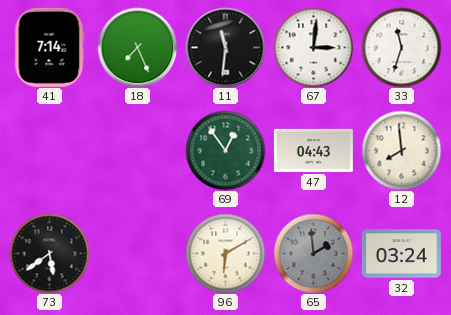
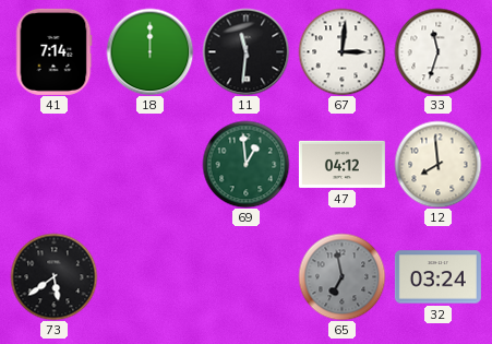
18: 7:26 -> 12:00 (149, 51)
69: 12:54 -> 12:59 (245, 164)
47: 04:43 -> 04:12 (341, 164)
96: 6:10 -> none (225, 253)
65: 1:59 -> 6:58 (341, 276)
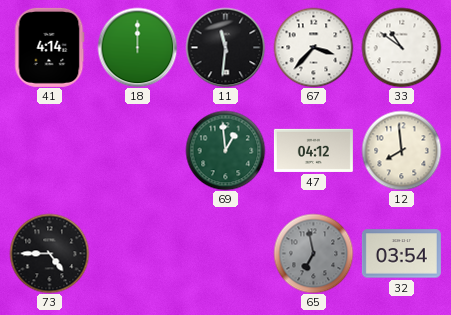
41: 7:14 -> 4:14 (49, 47)
67: 3:01 -> 3:37 (313, 47)
33: 11:33 -> 10:51 (401, 47)
73: 5:39 -> 4:45 (49, 253)
32: 03:24 -> 03:54 (401, 254)
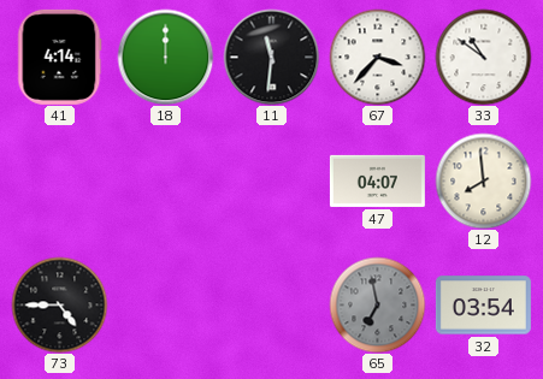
69: 12:59 -> none (225, 150)
47: 04:12 -> 04:07 (377, 180)
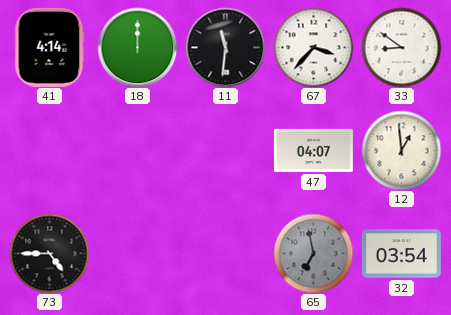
33: 10:51 -> 8:51 (401, 47)
12: 7:59 -> 12:59 (401, 150)
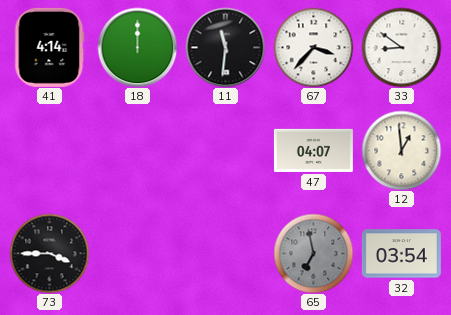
73: 4:45 -> 3:45 (49, 253)
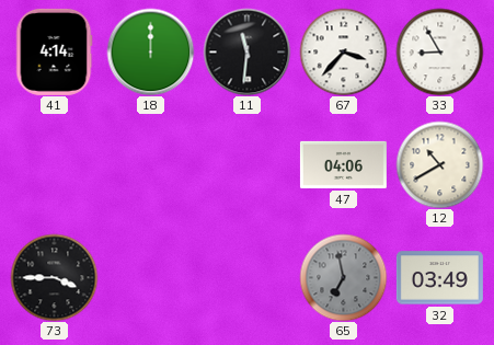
33: 8:51 -> 8:55 (439, 51)
47: 04:07 -> 04:06 (343, 164)
12: 12:59 -> 10:40 (439, 164)
32: 03:54 -> 03:49 (439, 278)
